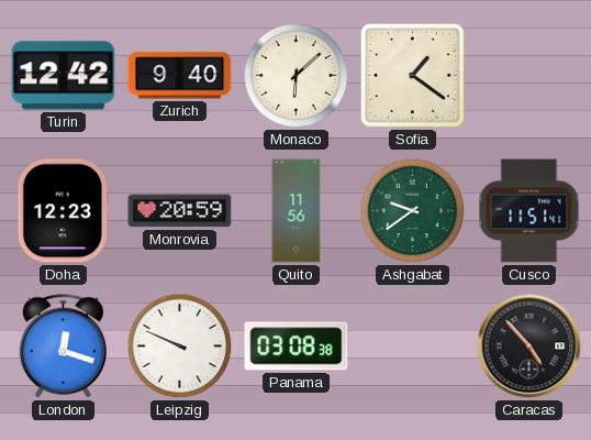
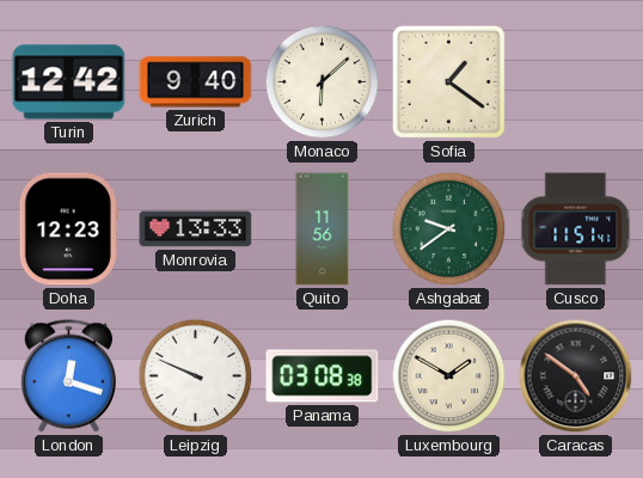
Monrovia: 20:59 -> 13:33 (196, 229)
Luxembourg: none -> 1:50 (449, 376)
Caracas: 4:53 -> 4:51 (576, 376)
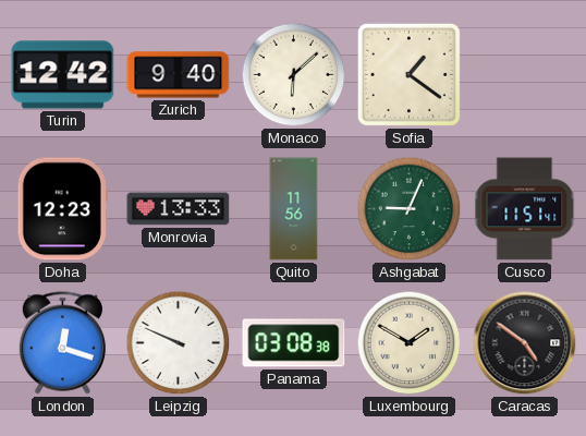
Ashgabat: 9:39 -> 9:04 (410, 209)
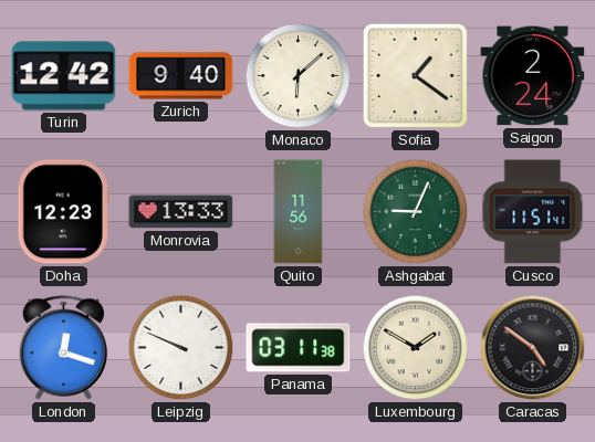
Saigon: none -> 2:24 (533, 76)
Panama: 03:08 -> 03:11 (299, 348)
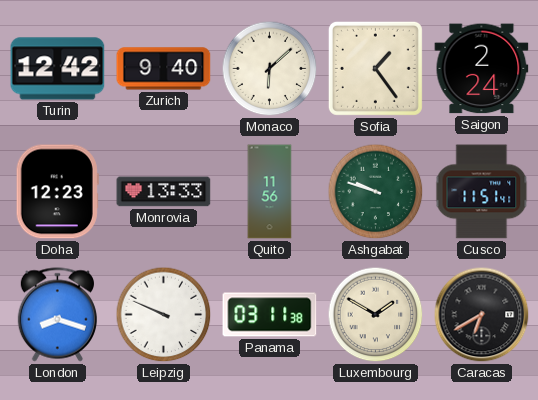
Sofia: 1:21 -> 1:24 (375, 68)
Ashgabat: 9:04 -> 9:48 (376, 192)
London: 12:18 -> 8:18 (57, 315)
Caracas: 4:51 -> 6:40 (482, 315)
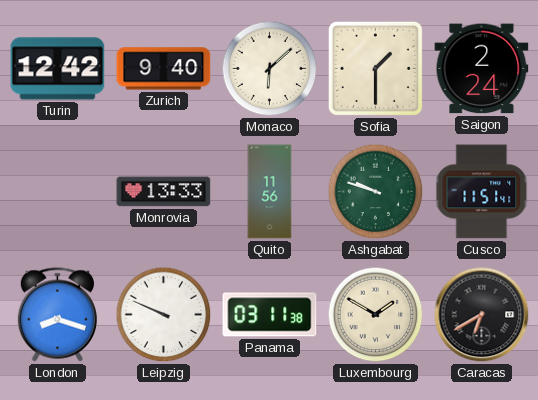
Sofia: 1:24 -> 1:30 (375, 68)
Doha: 12:23 -> none (57, 192)
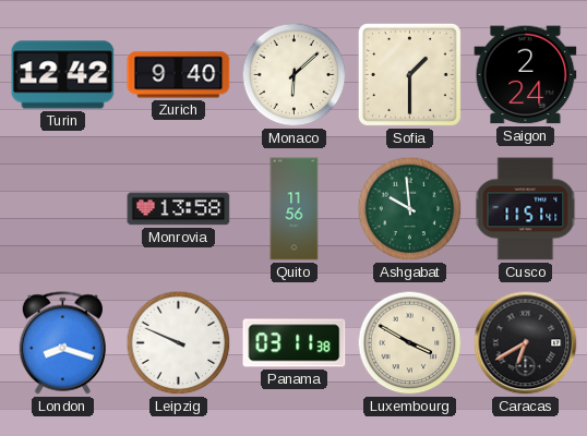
Monrovia: 13:33 -> 13:58 (179, 209)
Ashgabat: 9:48 -> 9:59 (410, 209)
Luxembourg: 1:50 -> 3:50 (410, 343)
